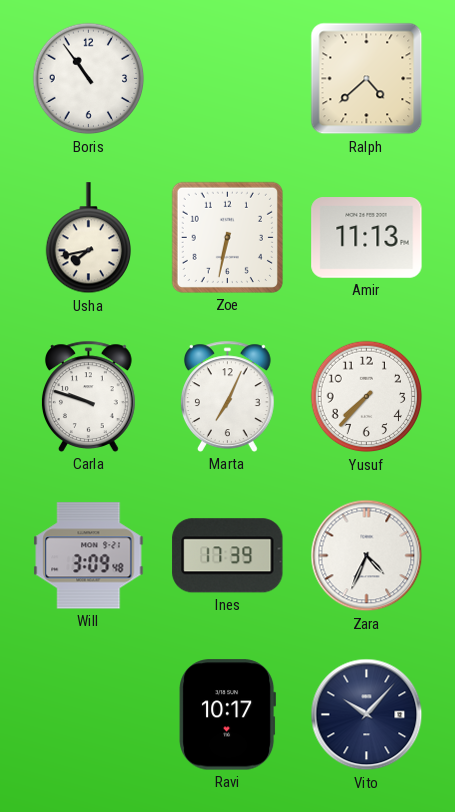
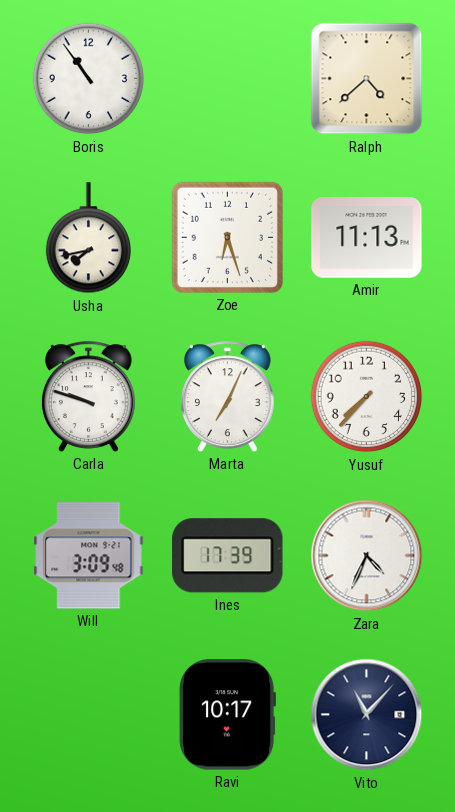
Zoe: 6:32 -> 6:27 (227, 237)
Vito: 10:07 -> 11:07 (367, 715)
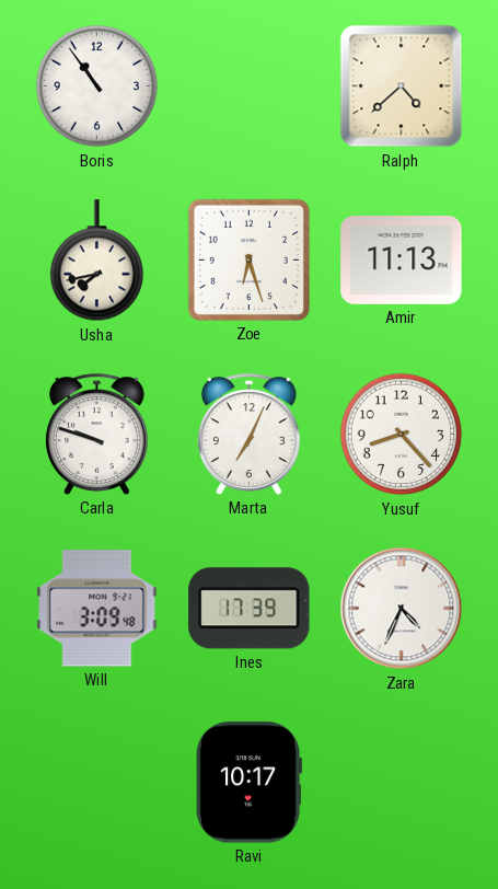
Yusuf: 7:37 -> 8:23 (402, 435)
Vito: 11:07 -> none (367, 715)
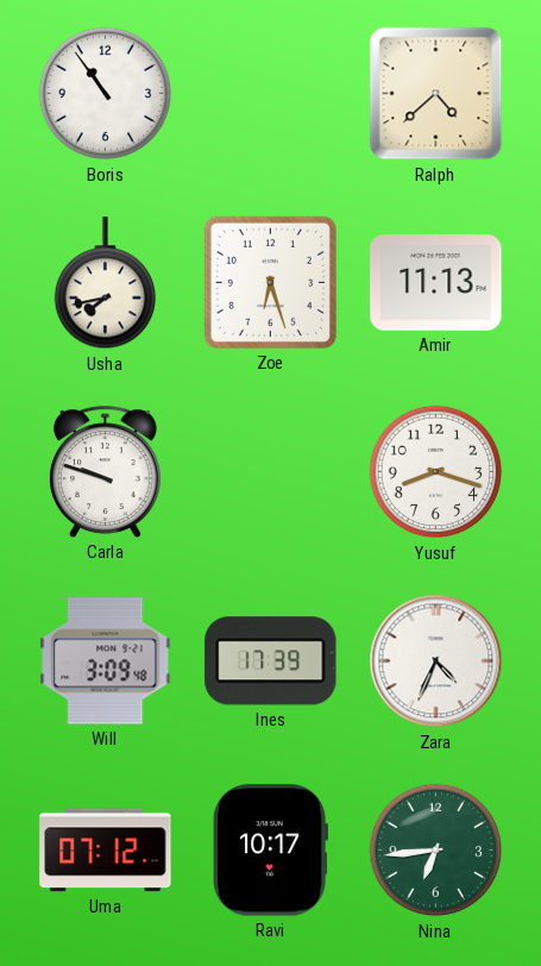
Marta: 7:04 -> none (248, 434)
Yusuf: 8:23 -> 8:18 (436, 472)
Uma: none -> 07:12 (106, 851)
Nina: none -> 6:44 (436, 851)
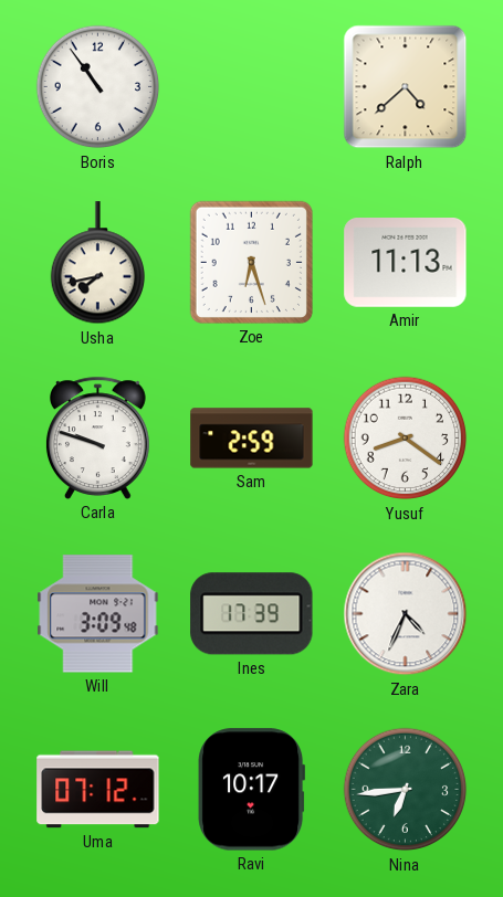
Sam: none -> 2:59 (252, 439)
Yusuf: 8:18 -> 8:21 (406, 439)
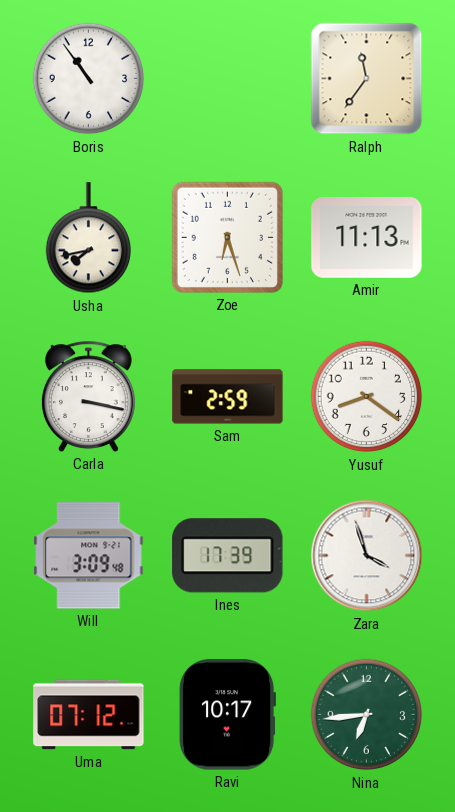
Ralph: 4:38 -> 11:36 (367, 79)
Carla: 9:48 -> 3:17 (88, 396)
Zara: 4:34 -> 3:57 (367, 556)
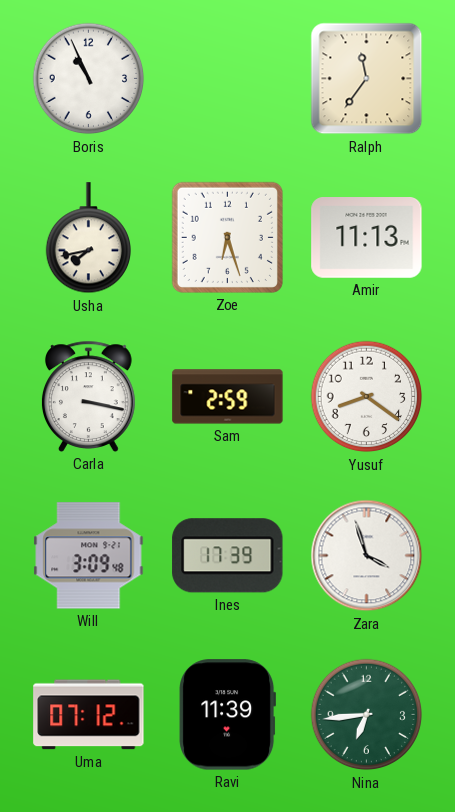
Boris: 10:54 -> 10:56 (89, 79)
Ravi: 10:17 -> 11:39 (227, 715)
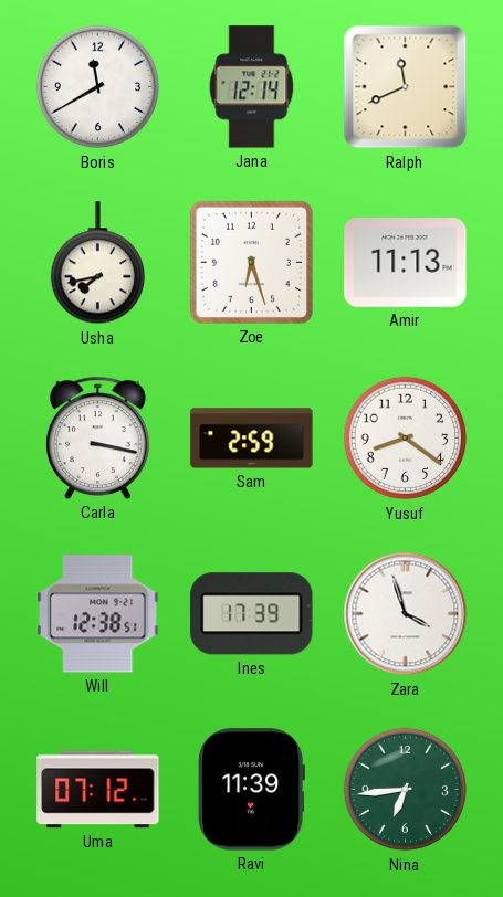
Boris: 10:56 -> 11:40 (98, 87)
Jana: none -> 12:14 (252, 87)
Ralph: 11:36 -> 11:41 (406, 87)
Will: 3:09 -> 12:38 (98, 614)
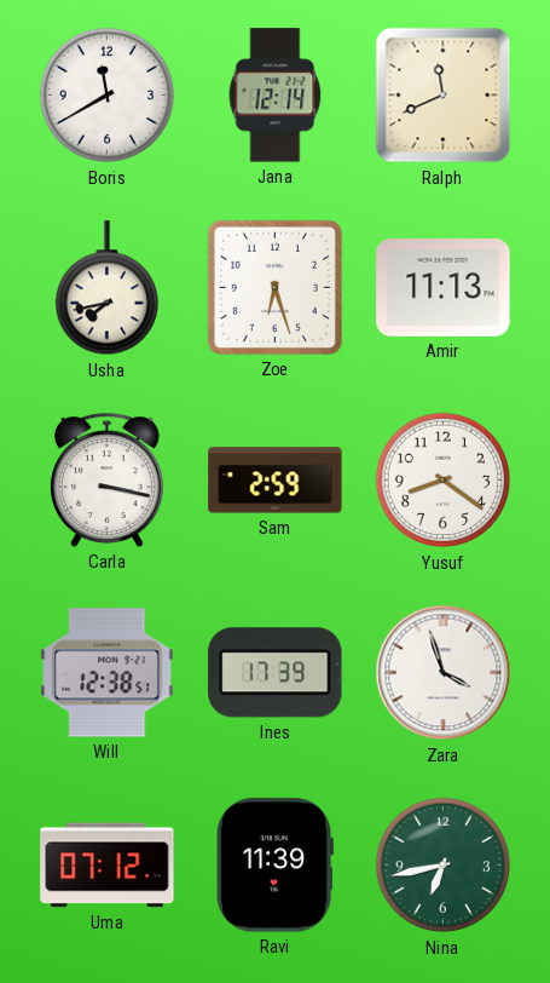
Nina: 6:44 -> 6:43 (444, 866)
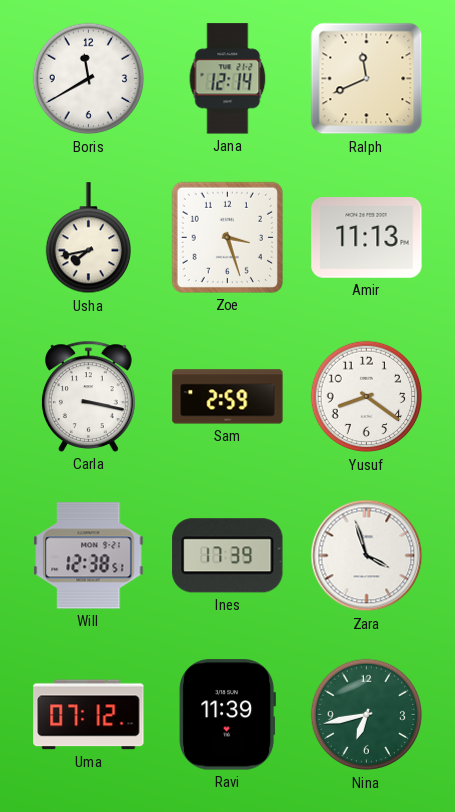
Zoe: 6:27 -> 3:27 (227, 237)
